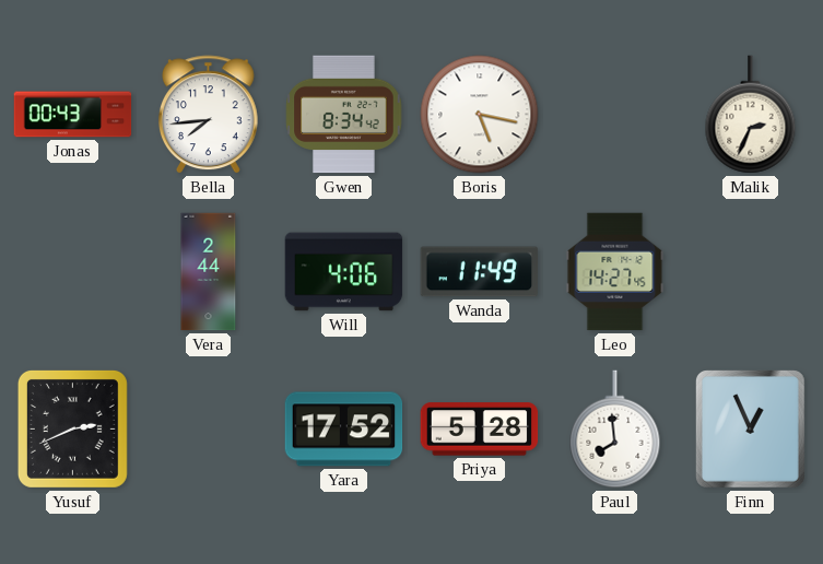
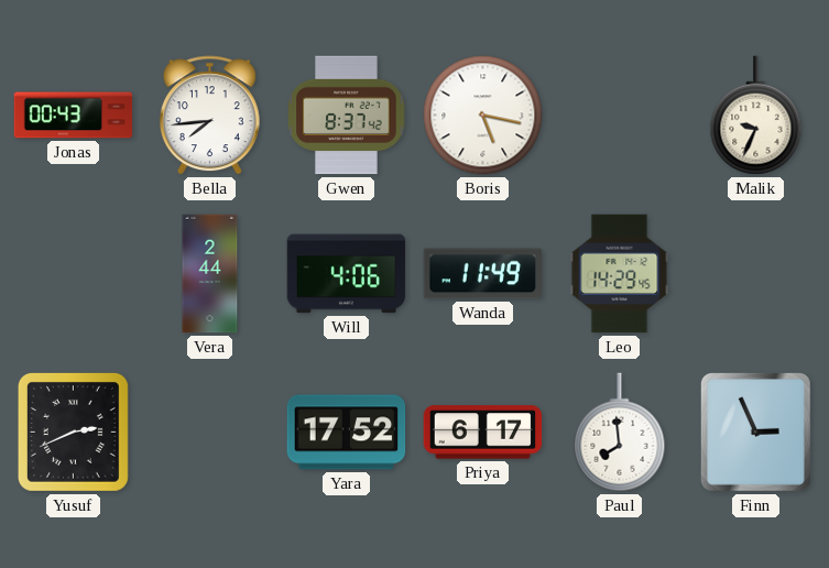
Gwen: 8:34 -> 8:37 (347, 116)
Malik: 2:34 -> 9:34 (756, 116)
Leo: 14:27 -> 14:29 (620, 274)
Priya: 5:28 -> 6:17 (483, 433)
Finn: 12:56 -> 2:56 (756, 433)
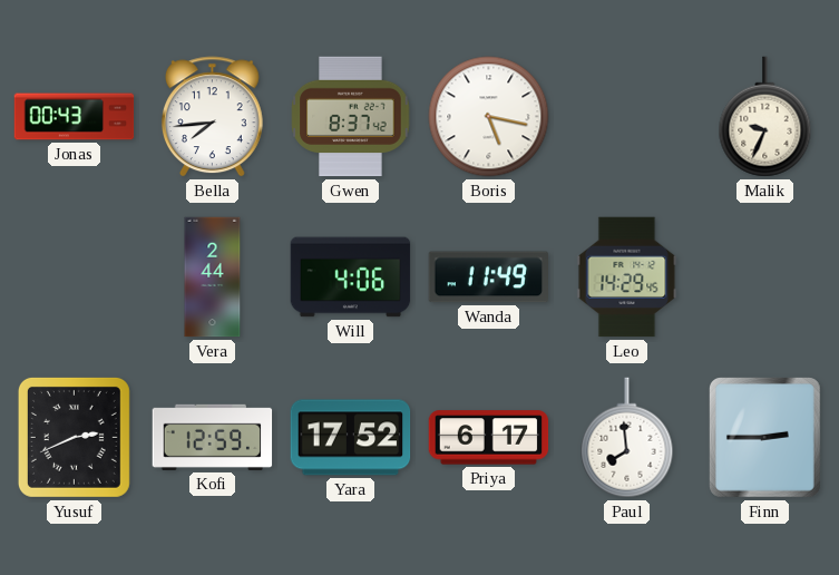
Kofi: none -> 12:59 (213, 437)
Finn: 2:56 -> 2:45 (765, 438)
